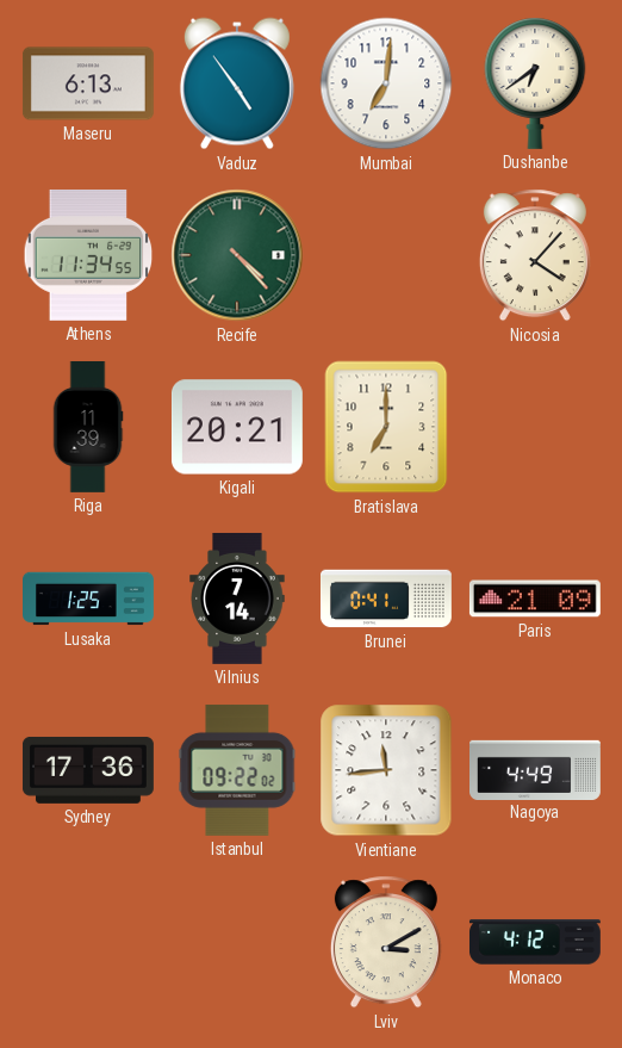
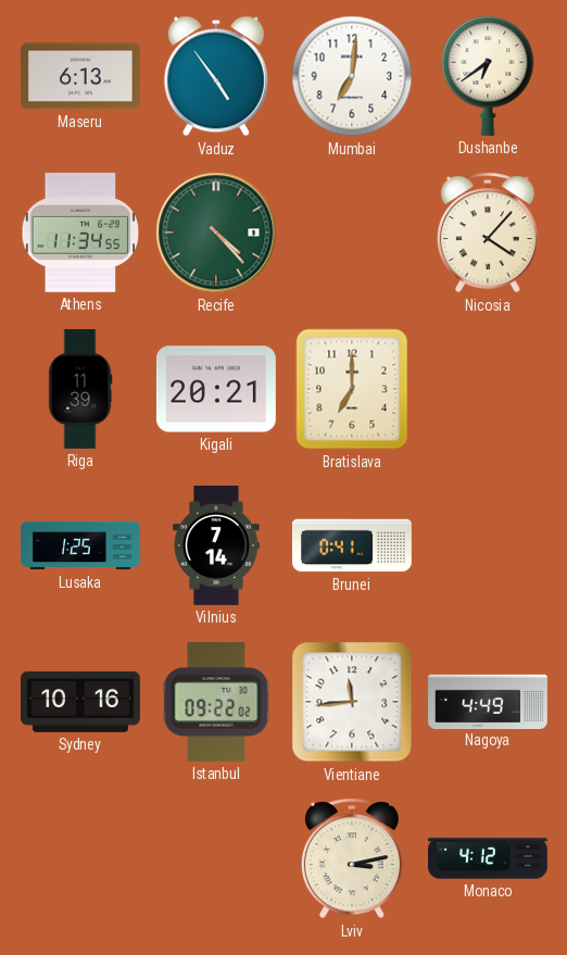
Paris: 21:09 -> none (535, 599)
Sydney: 17:36 -> 10:16 (80, 702)
Lviv: 3:10 -> 3:13 (352, 858)
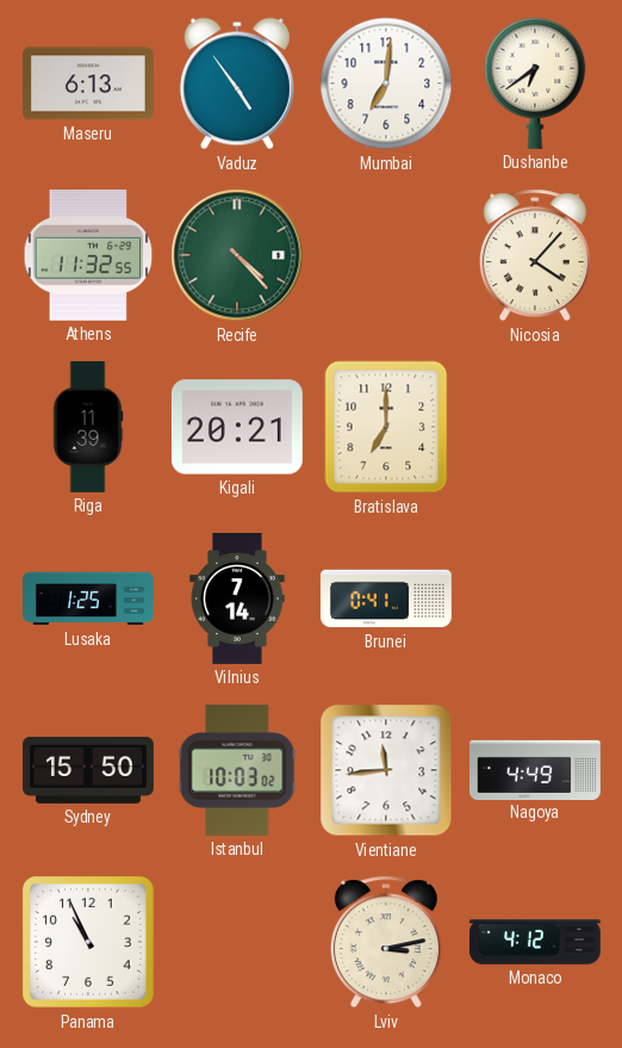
Athens: 11:34 -> 11:32 (88, 255)
Sydney: 10:16 -> 15:50 (88, 770)
Istanbul: 09:22 -> 10:03 (237, 770)
Panama: none -> 10:56 (88, 942)
